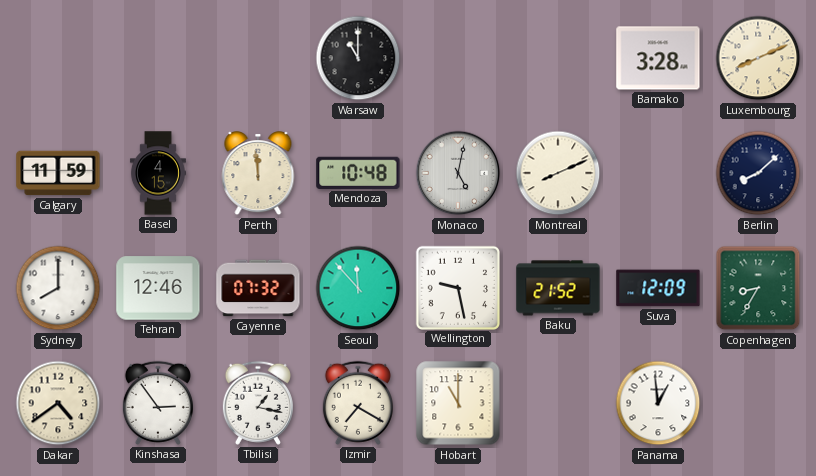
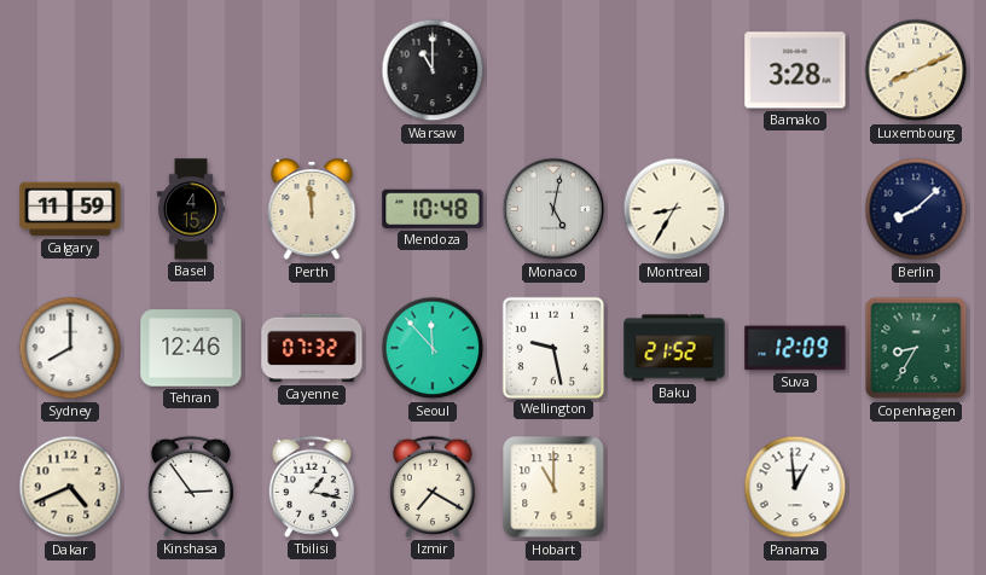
Montreal: 8:11 -> 8:35 (674, 209)
Dakar: 4:39 -> 4:41 (70, 487)
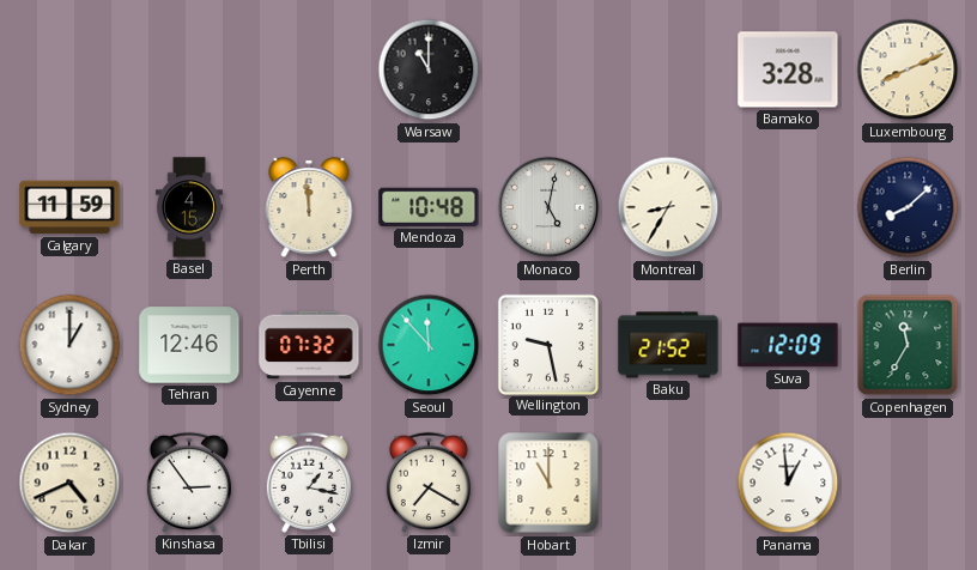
Sydney: 8:00 -> 1:00 (69, 345)
Copenhagen: 8:35 -> 11:35 (908, 345)
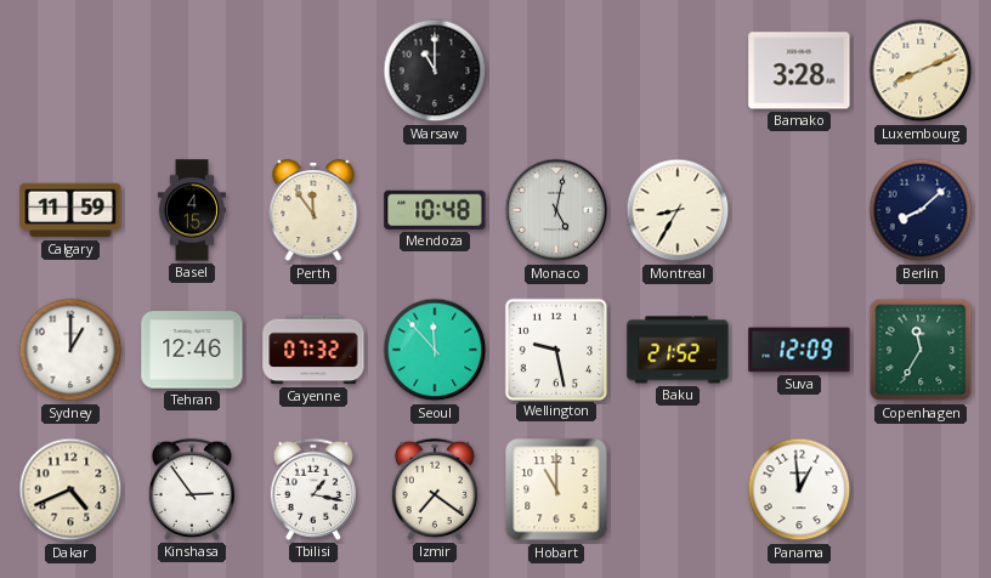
Perth: 11:59 -> 11:54 (313, 211)
Izmir: 7:20 -> 7:21 (435, 489)
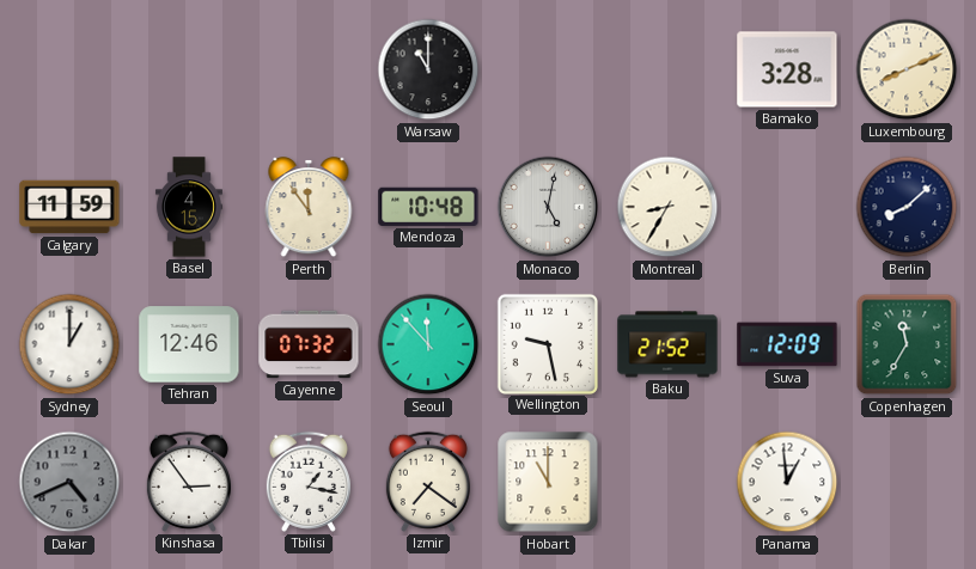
Dakar dial: cream -> grey (69, 482)
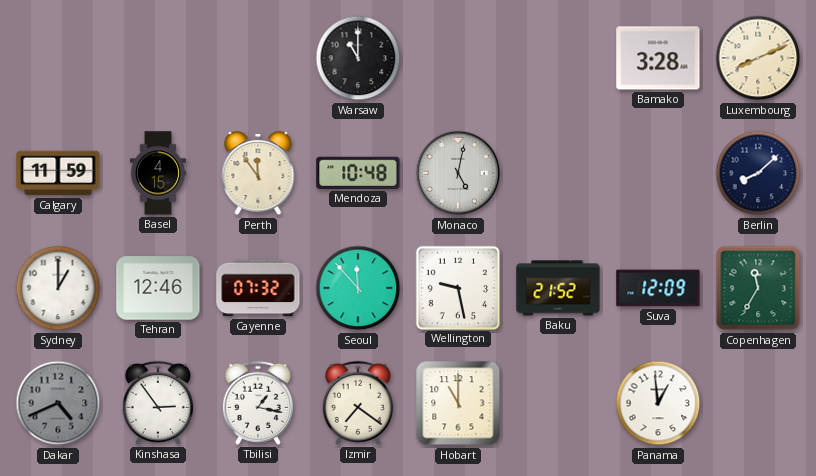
Montreal: 8:35 -> none (667, 207)
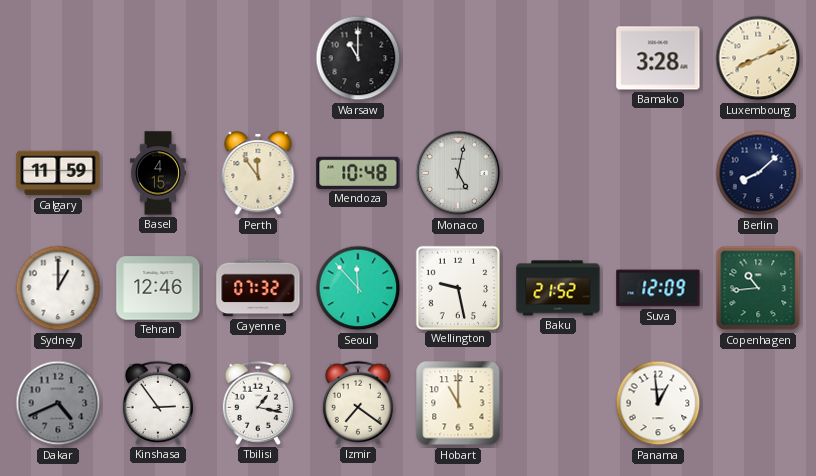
Copenhagen: 11:35 -> 10:44 (758, 288)
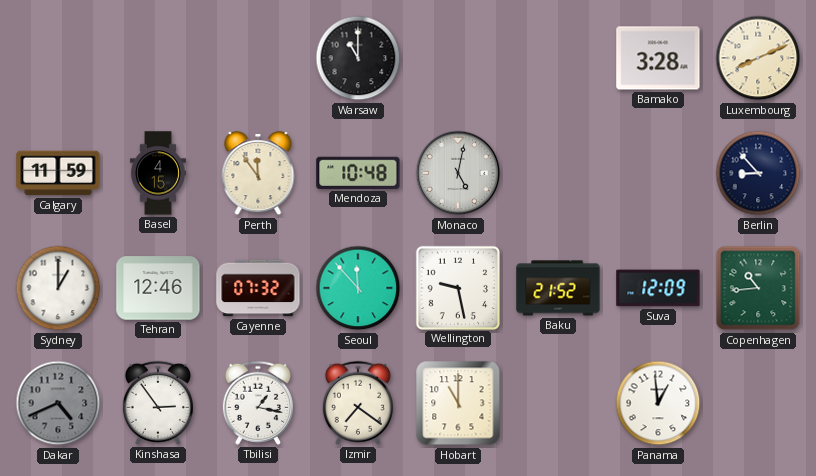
Berlin: 8:08 -> 8:53 (758, 173)
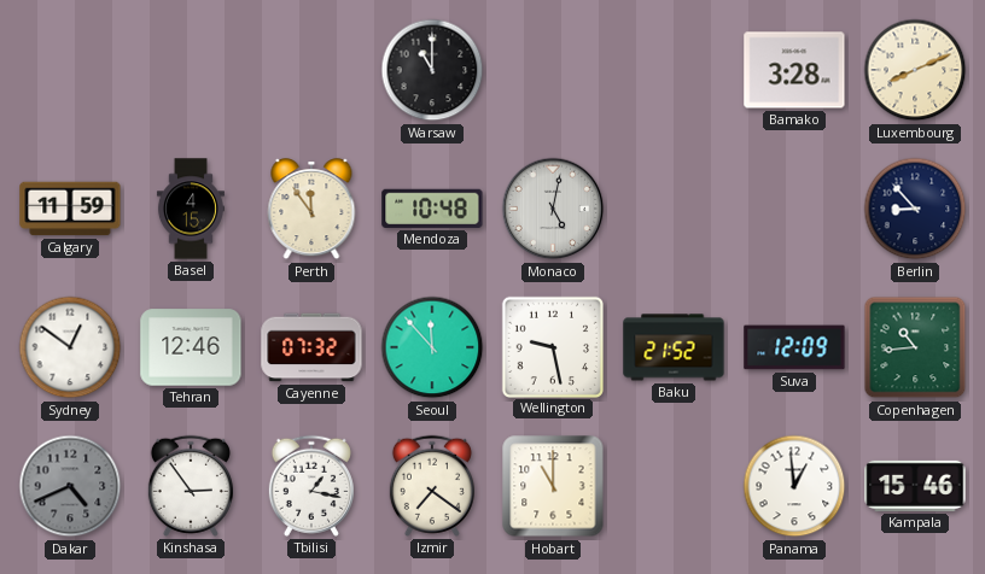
Sydney: 1:00 -> 12:51 (70, 347)
Kampala: none -> 15:46 (915, 486)
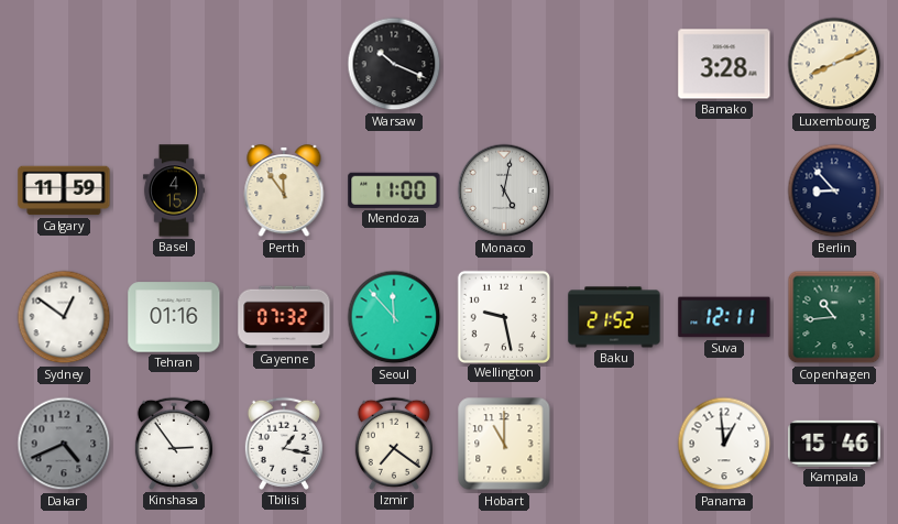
Warsaw: 11:00 -> 10:19 (394, 64)
Mendoza: 10:48 -> 11:00 (394, 190)
Tehran: 12:46 -> 01:16 (174, 317)
Suva: 12:09 -> 12:11 (724, 317)
